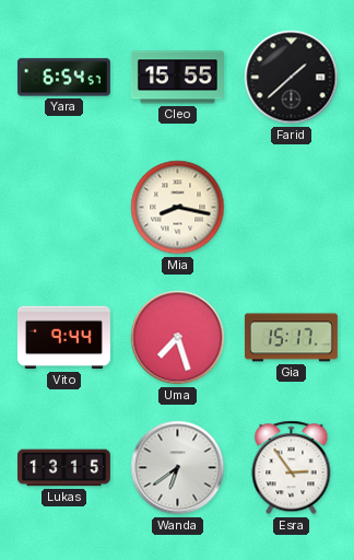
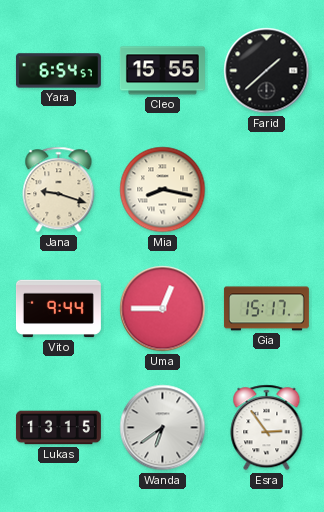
Jana: none -> 9:18 (59, 190)
Uma: 7:27 -> 12:45 (163, 309)
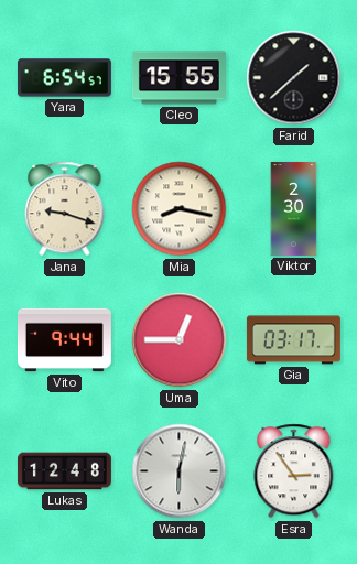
Viktor: none -> 2:30 (294, 208)
Gia: 15:17 -> 03:17 (293, 340)
Lukas: 13:15 -> 12:48 (64, 471)
Wanda: 6:39 -> 6:02 (180, 471)
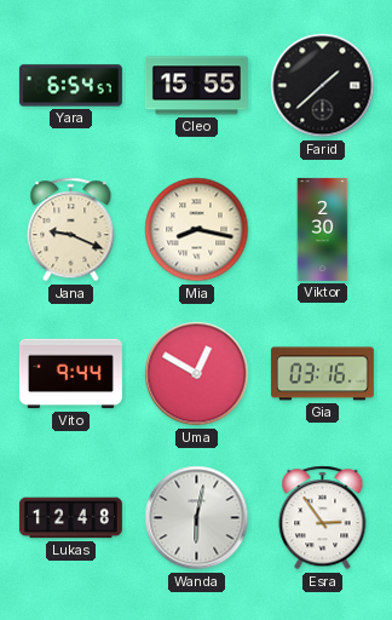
Jana: 9:18 -> 9:19 (71, 230)
Uma: 12:45 -> 12:50 (197, 374)
Gia: 03:17 -> 03:16 (322, 374)
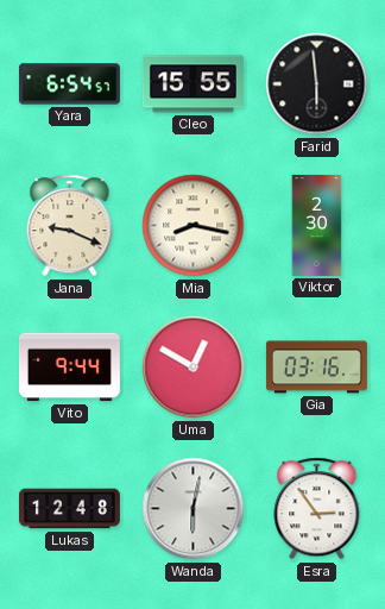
Farid: 1:38 -> 5:59 (317, 84)
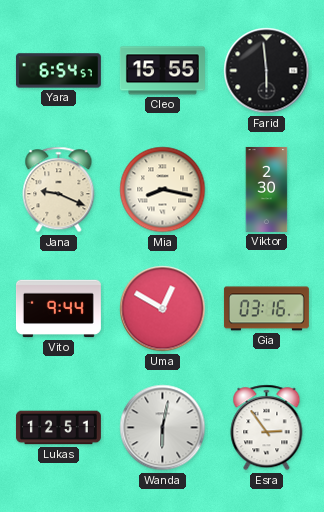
Lukas: 12:48 -> 12:51 (58, 428)
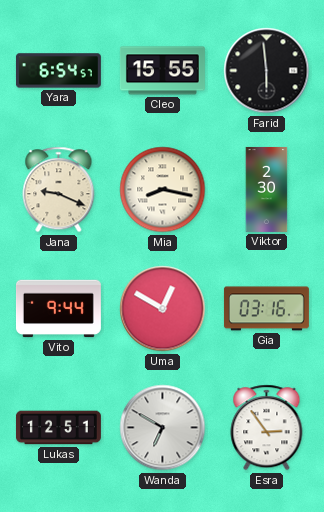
Wanda: 6:02 -> 6:50 (163, 428)
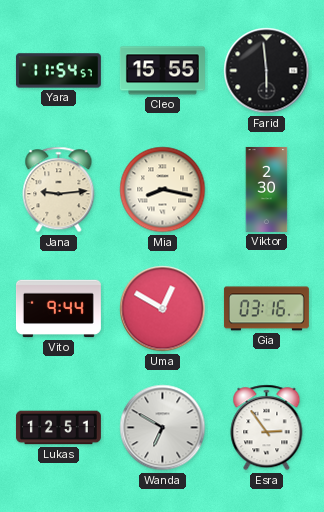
Yara: 6:54 -> 11:54 (58, 71)
Jana: 9:19 -> 9:14 (59, 190)
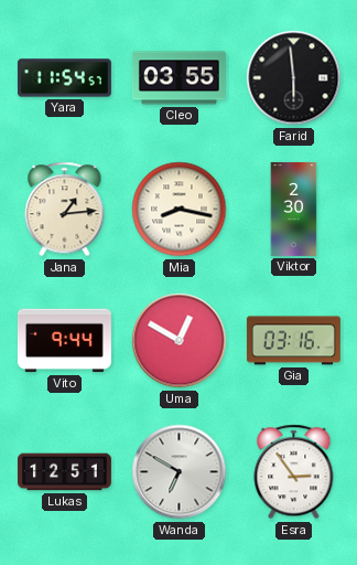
Cleo: 15:55 -> 03:55 (178, 78)
Jana: 9:14 -> 1:14 (65, 210)
